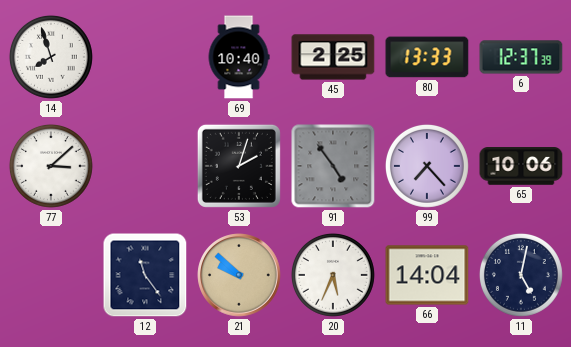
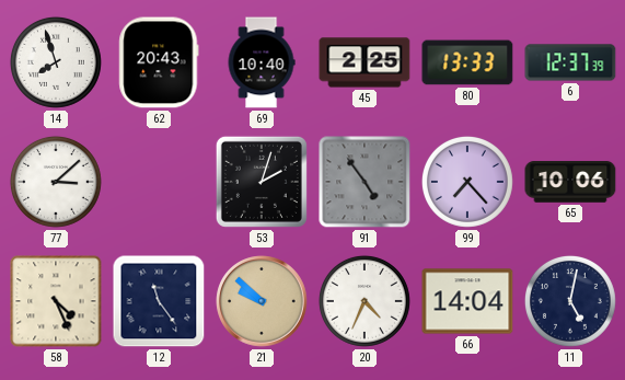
62: none -> 20:43 (159, 62)
58: none -> 4:26 (56, 301)
20: 5:34 -> 4:34 (364, 301)
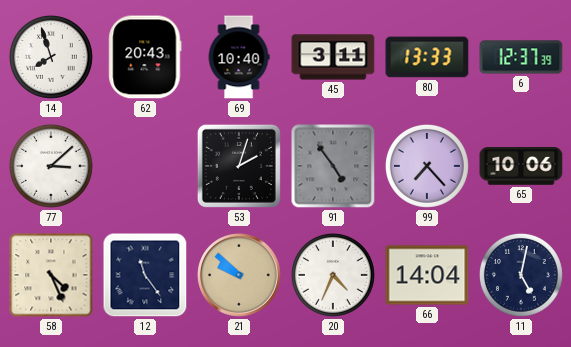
45: 2:25 -> 3:11 (333, 57)
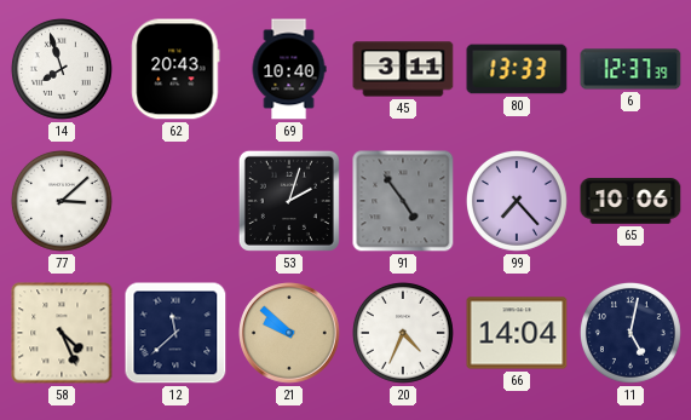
12: 11:24 -> 11:38 (175, 333)
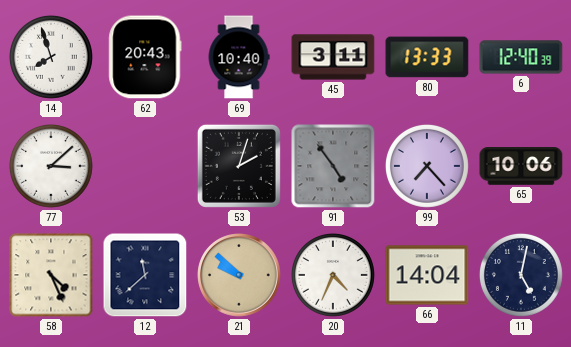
6: 12:37 -> 12:40 (521, 57)
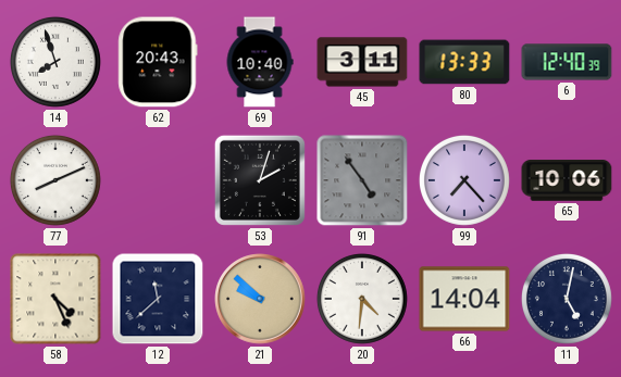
77: 3:08 -> 8:11 (55, 180)
20: 4:34 -> 4:31 (362, 299)
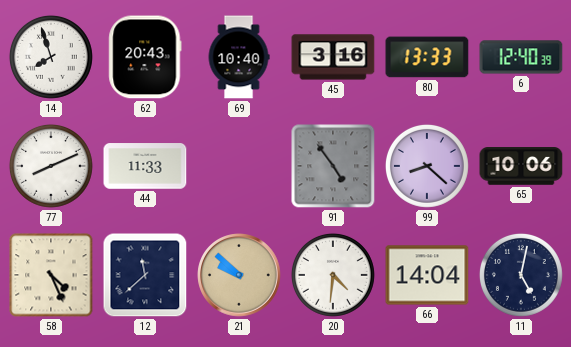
45: 3:11 -> 3:16 (333, 57)
44: none -> 11:33 (145, 166)
53: 2:03 -> none (260, 180)
99: 7:23 -> 8:22 (427, 166)
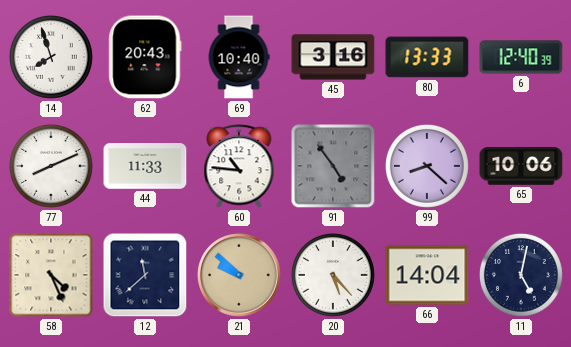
60: none -> 10:46 (239, 166)
20: 4:31 -> 5:23 (333, 275)
